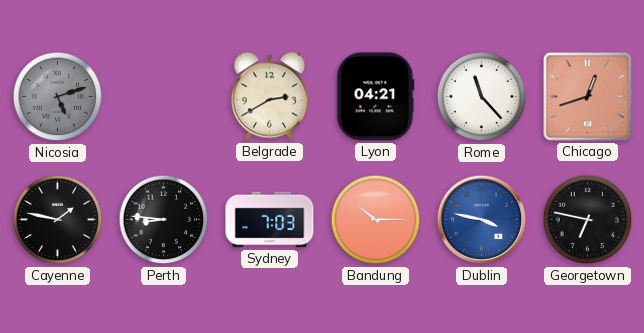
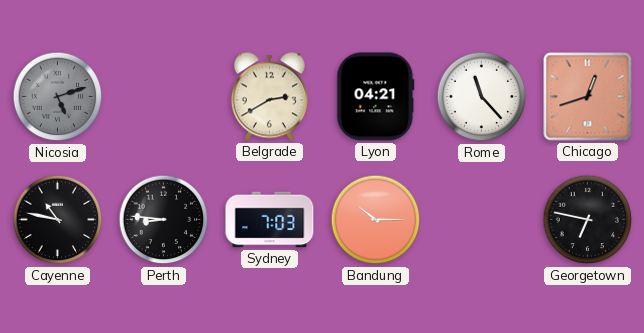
Cayenne: 1:47 -> 10:47 (58, 220)
Dublin: 3:47 -> none (482, 220)
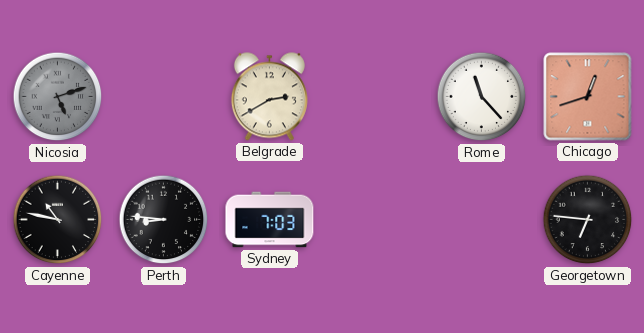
Lyon: 04:21 -> none (376, 97)
Bandung: 10:15 -> none (376, 220)
Georgetown: 6:47 -> 6:46 (588, 220)
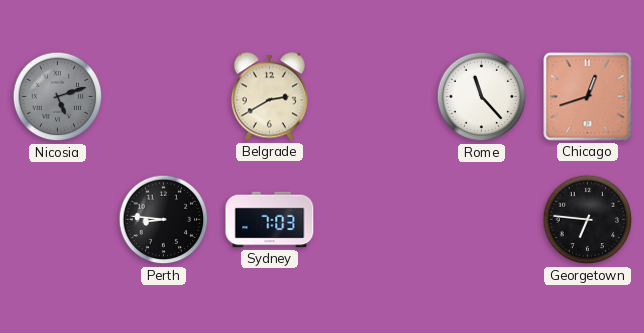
Cayenne: 10:47 -> none (58, 220)
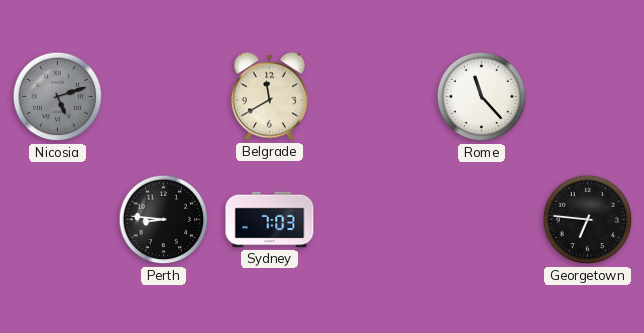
Belgrade: 2:40 -> 11:40 (269, 97)
Chicago: 12:42 -> none (588, 97)
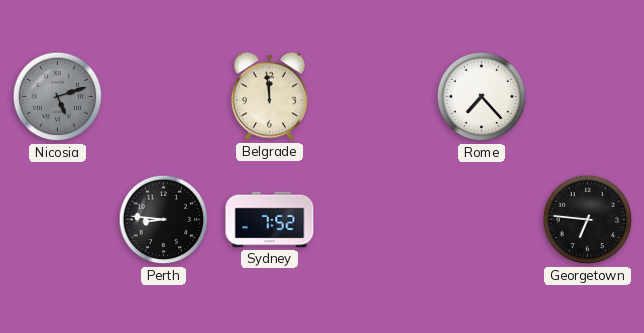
Belgrade: 11:40 -> 11:59 (269, 97)
Rome: 11:23 -> 7:23 (482, 97)
Sydney: 7:03 -> 7:52 (270, 220)
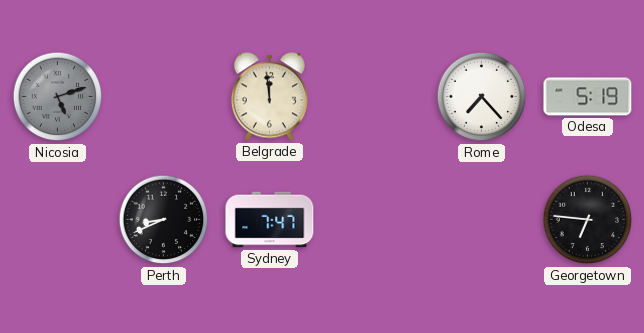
Odesa: none -> 5:19 (588, 97)
Perth: 8:46 -> 8:41 (164, 220)
Sydney: 7:52 -> 7:47 (270, 220)
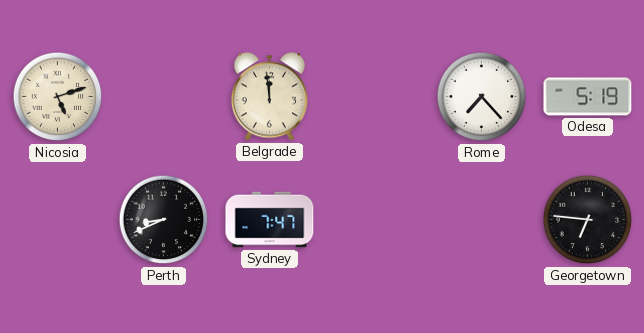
Nicosia dial: grey -> cream (58, 97)
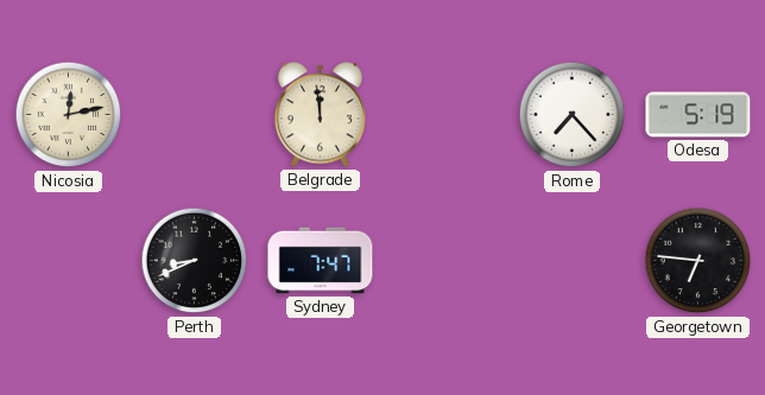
Nicosia: 5:12 -> 12:13 (69, 115)
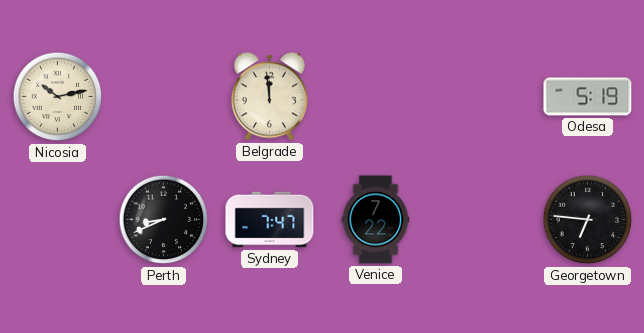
Nicosia: 12:13 -> 10:13 (58, 97)
Rome: 7:23 -> none (573, 115)
Venice: none -> 7:22 (376, 220)
